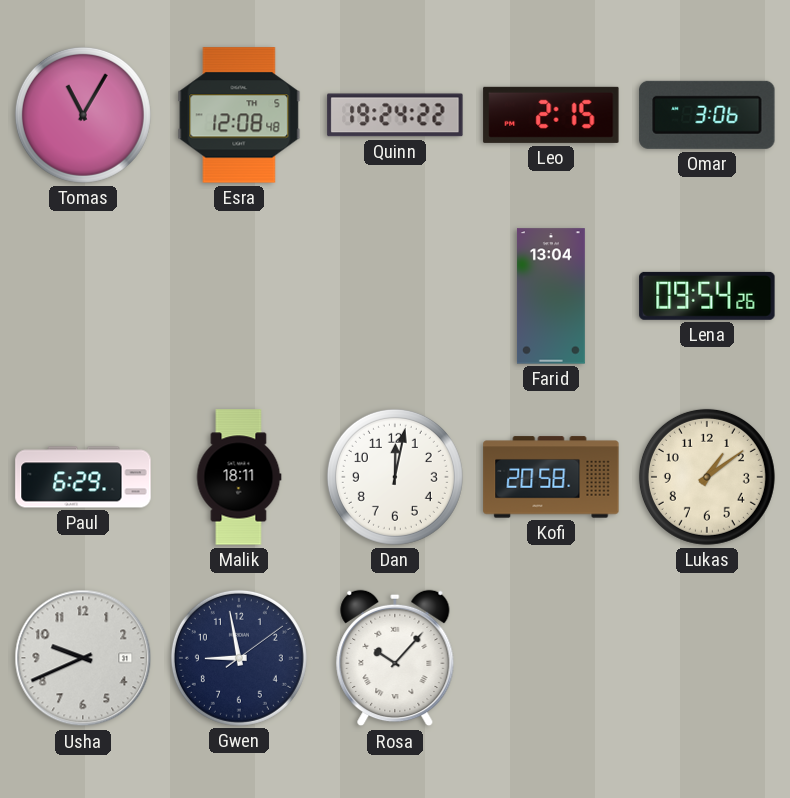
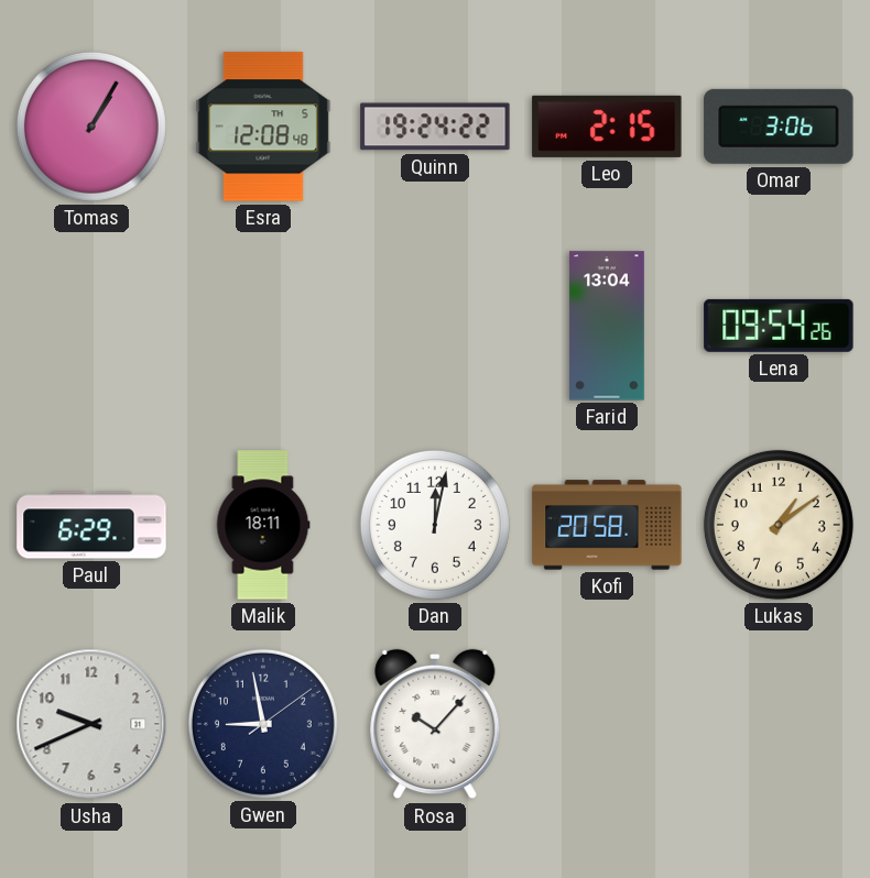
Tomas: 11:05 -> 1:05 (91, 127)
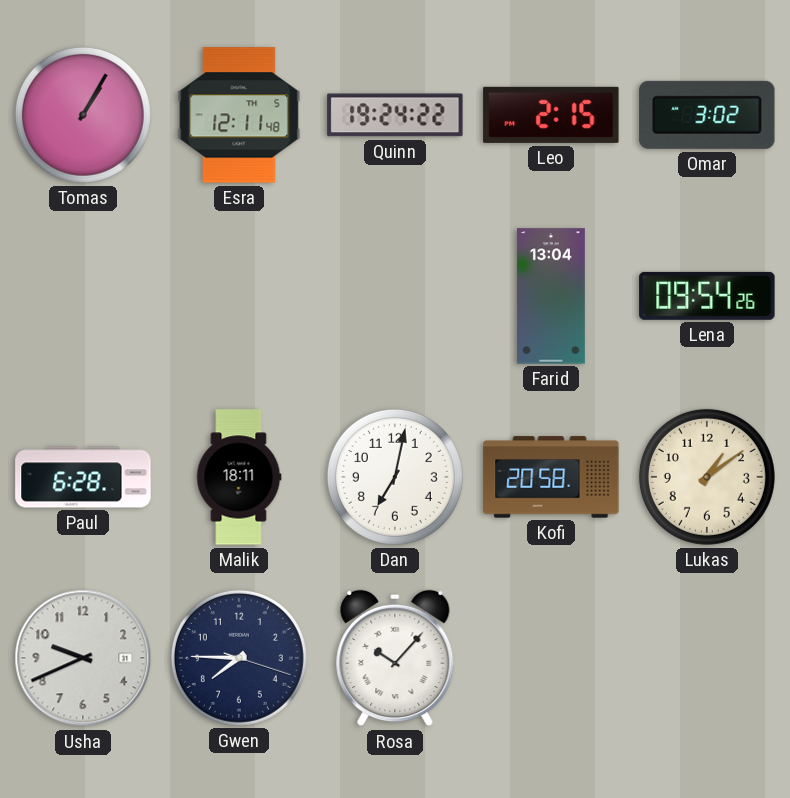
Esra: 12:08 -> 12:11 (239, 115)
Omar: 3:06 -> 3:02 (707, 115)
Paul: 6:29 -> 6:28 (83, 477)
Dan: 12:02 -> 7:02 (395, 477)
Gwen: 8:58 -> 7:45 (239, 658)
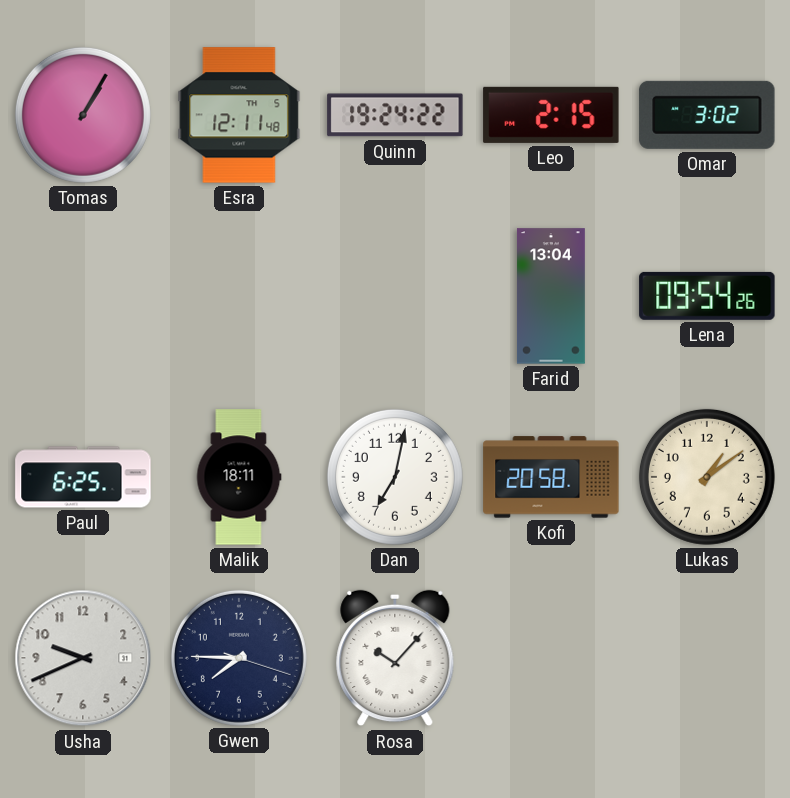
Paul: 6:28 -> 6:25 (83, 477)
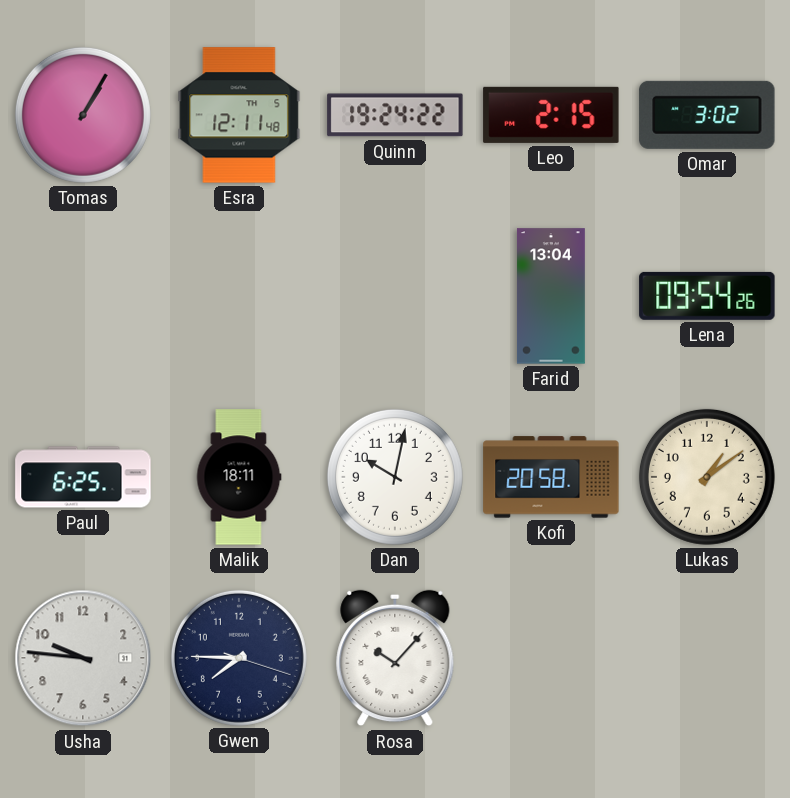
Dan: 7:02 -> 10:02 (395, 477)
Usha: 9:41 -> 9:46 (83, 658)
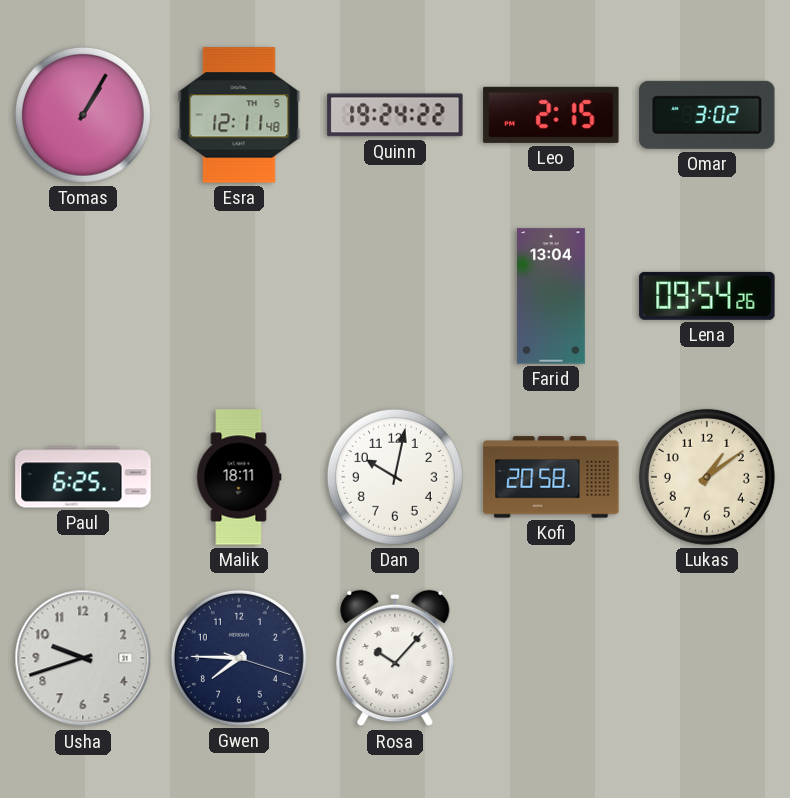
Usha: 9:46 -> 9:42 (83, 658)
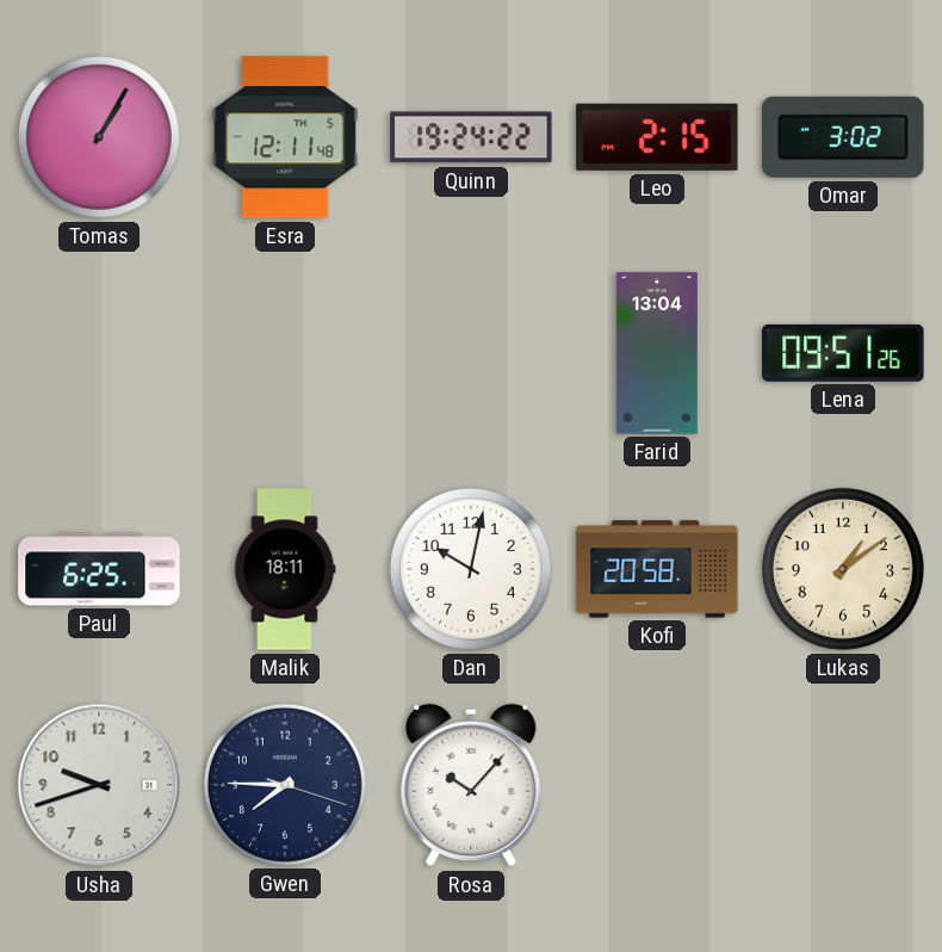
Lena: 09:54 -> 09:51 (843, 353)
